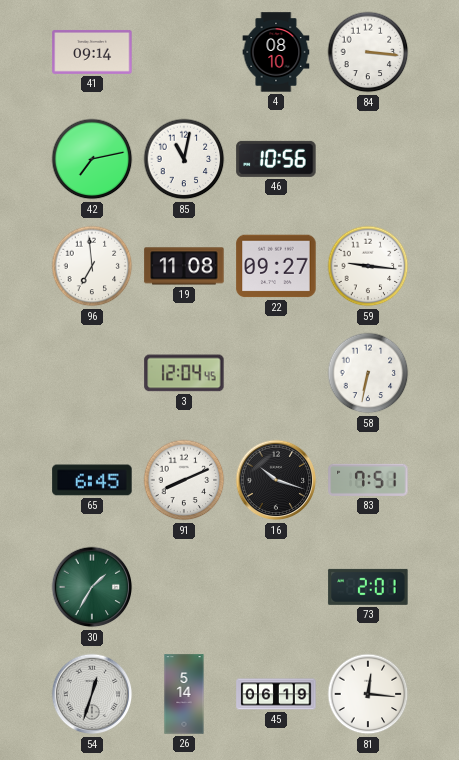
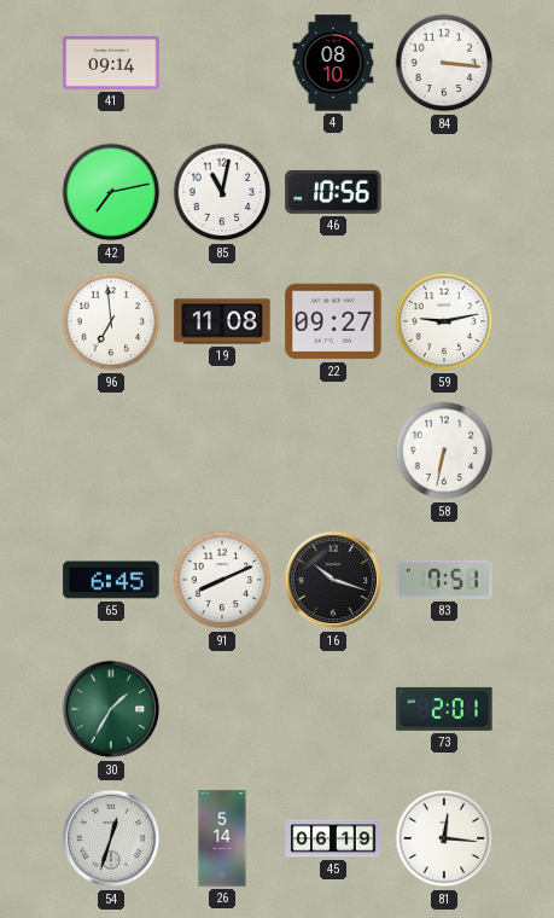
59: 9:16 -> 9:13 (444, 321)
3: 12:04 -> none (184, 373)
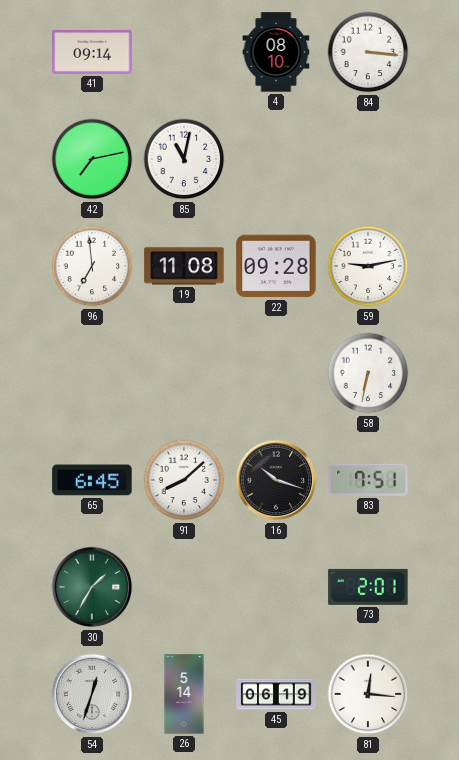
46: 10:56 -> none (333, 192)
22: 09:27 -> 09:28 (276, 266)
91: 8:11 -> 8:08 (184, 480)
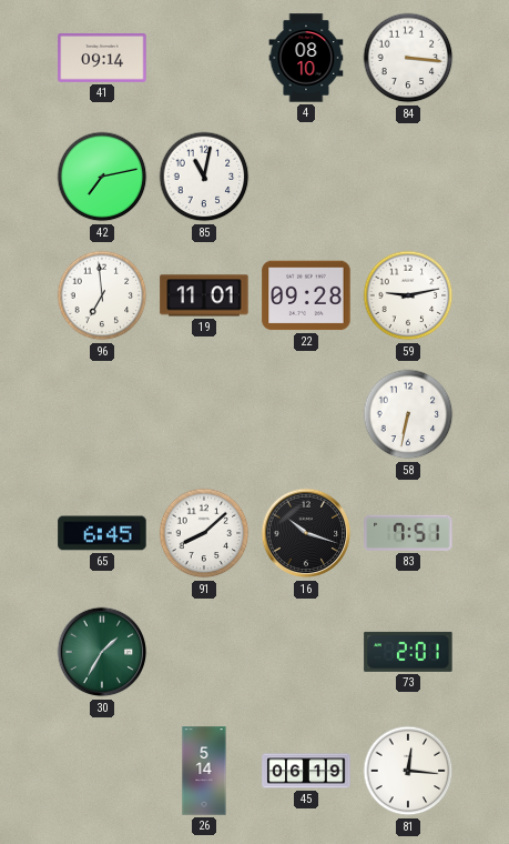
19: 11:08 -> 11:01 (204, 295)
54: 12:33 -> none (92, 694)
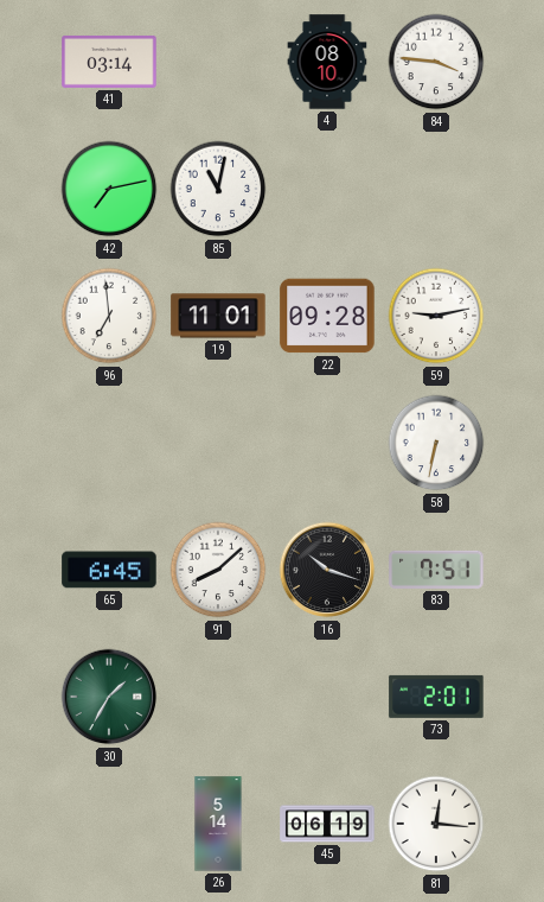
41: 09:14 -> 03:14 (109, 62)
84: 3:16 -> 3:46 (436, 62)
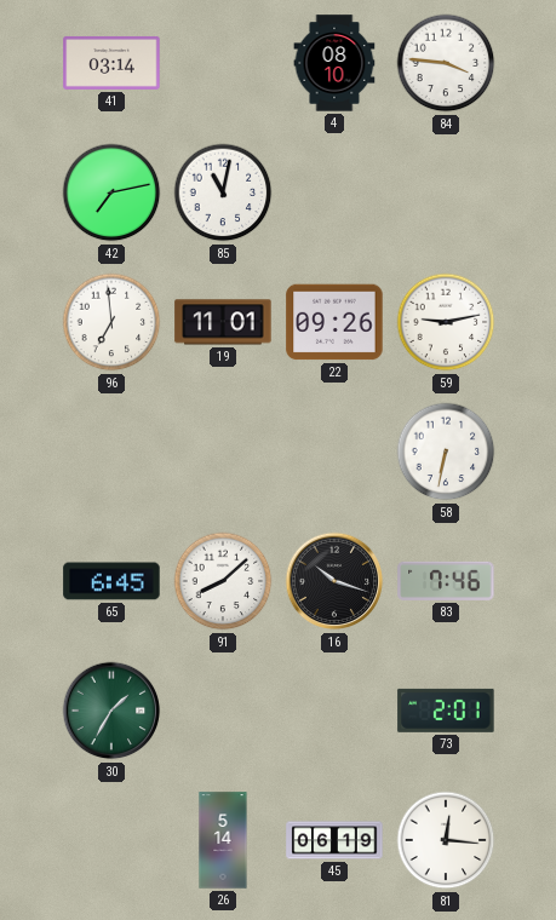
22: 09:28 -> 09:26 (334, 322)
83: 7:51 -> 7:46 (446, 581)
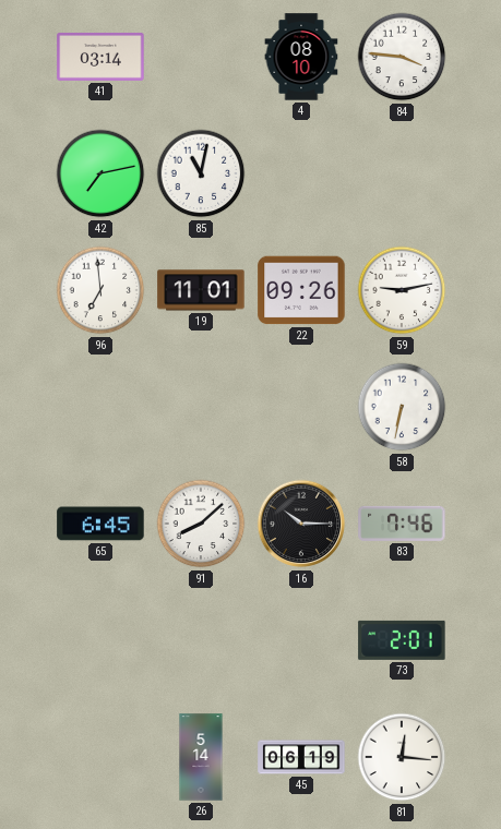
16: 10:18 -> 10:15 (301, 524)
30: 1:35 -> none (111, 711)
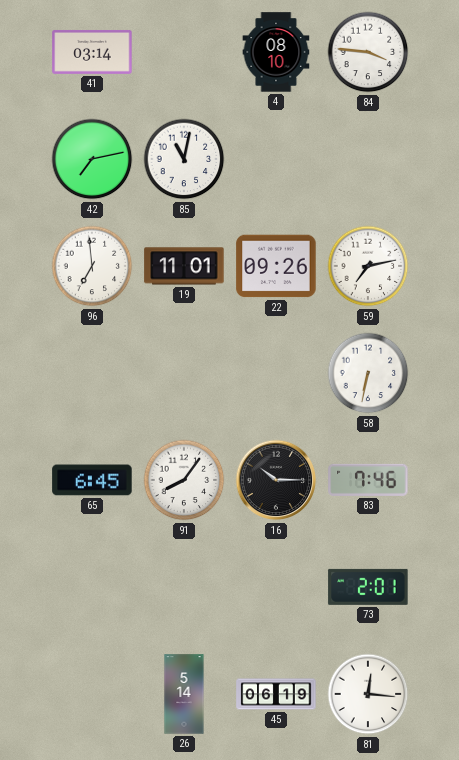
59: 9:13 -> 7:13 (368, 266)
91: 8:08 -> 8:06 (184, 480)
